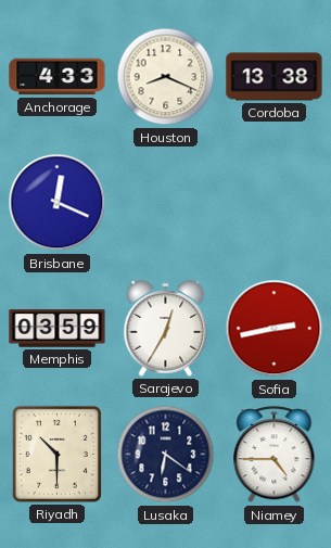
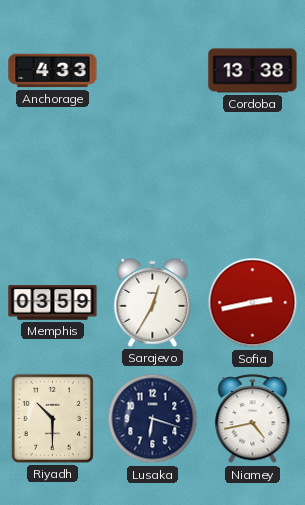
Houston: 8:19 -> none (166, 77)
Brisbane: 12:19 -> none (58, 203)
Lusaka: 6:21 -> 6:18 (153, 419)
Niamey: 4:45 -> 4:43 (253, 419)
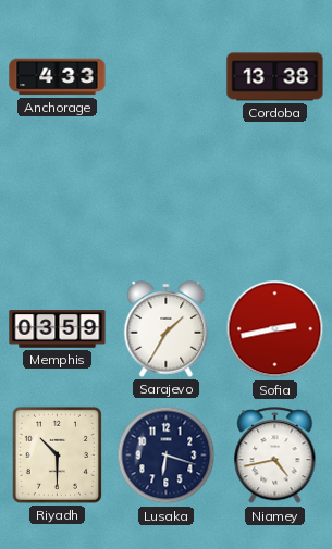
Sarajevo: 12:35 -> 1:35 (167, 329)
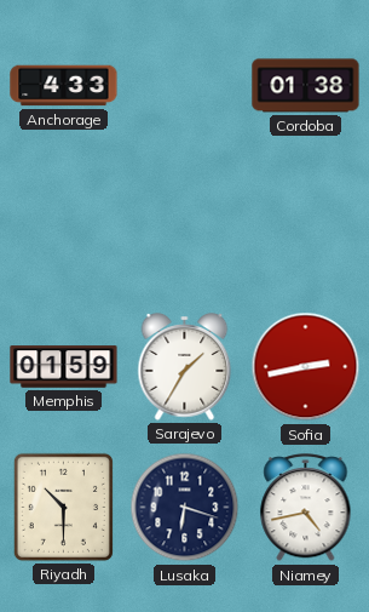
Cordoba: 13:38 -> 01:38 (306, 86)
Memphis: 03:59 -> 01:59 (64, 367)
